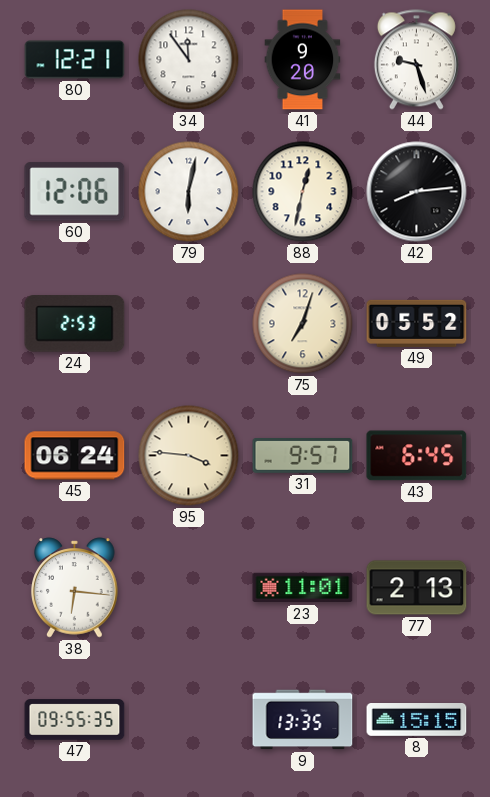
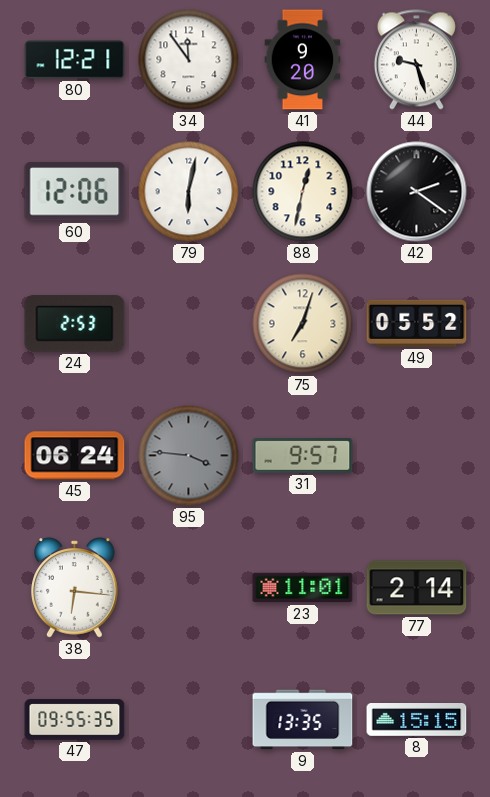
42: 8:14 -> 2:21 (417, 192)
95 dial: cream -> grey (189, 456)
43: 6:45 -> none (417, 456)
77: 2:13 -> 2:14 (417, 588)
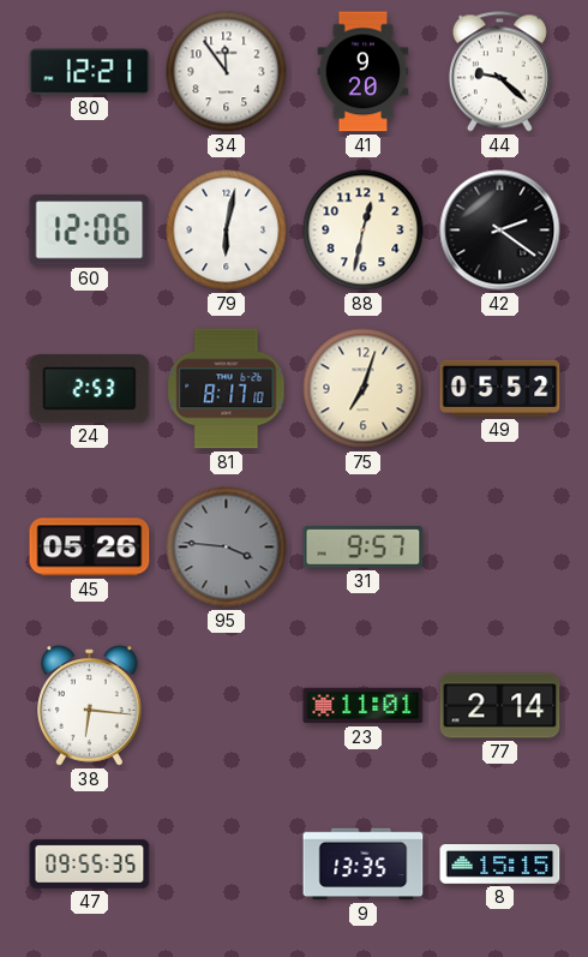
44: 9:27 -> 9:22 (499, 72)
81: none -> 8:17 (227, 389)
45: 06:24 -> 05:26 (90, 548)
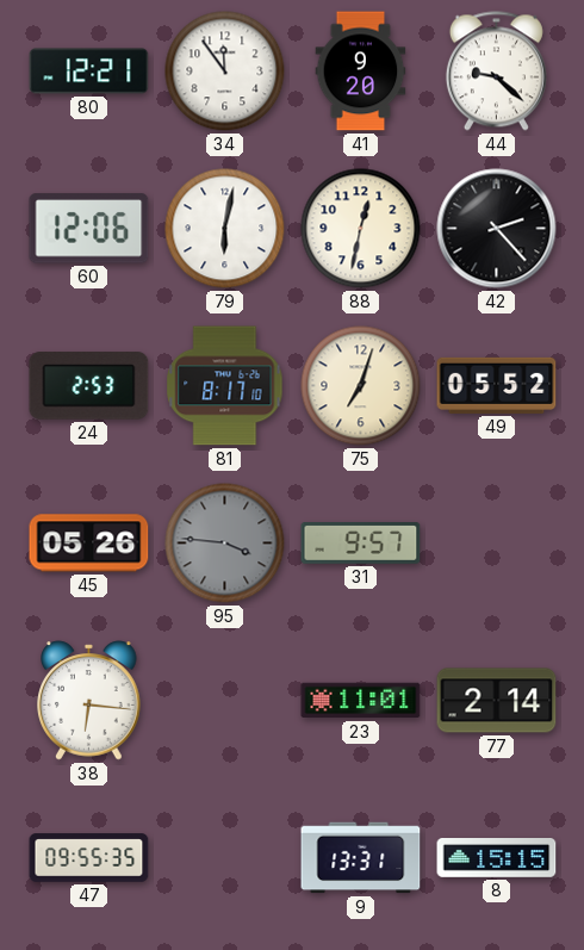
42: 2:21 -> 2:23 (497, 229)
9: 13:35 -> 13:31 (361, 858)
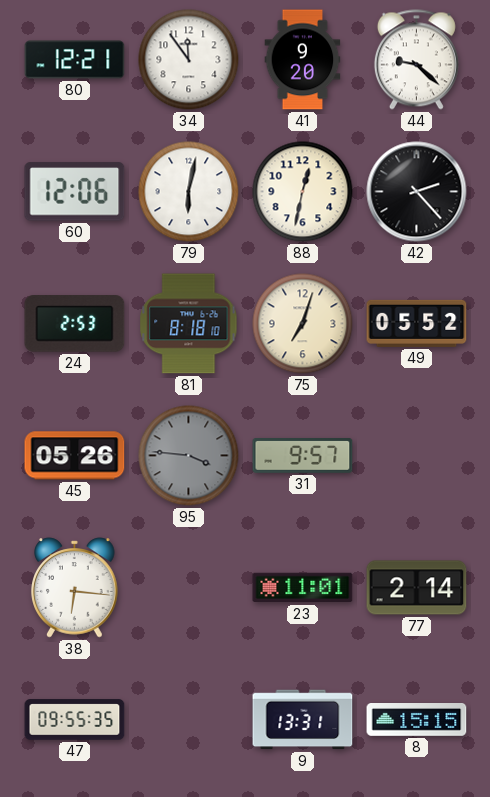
81: 8:17 -> 8:18 (189, 324)
